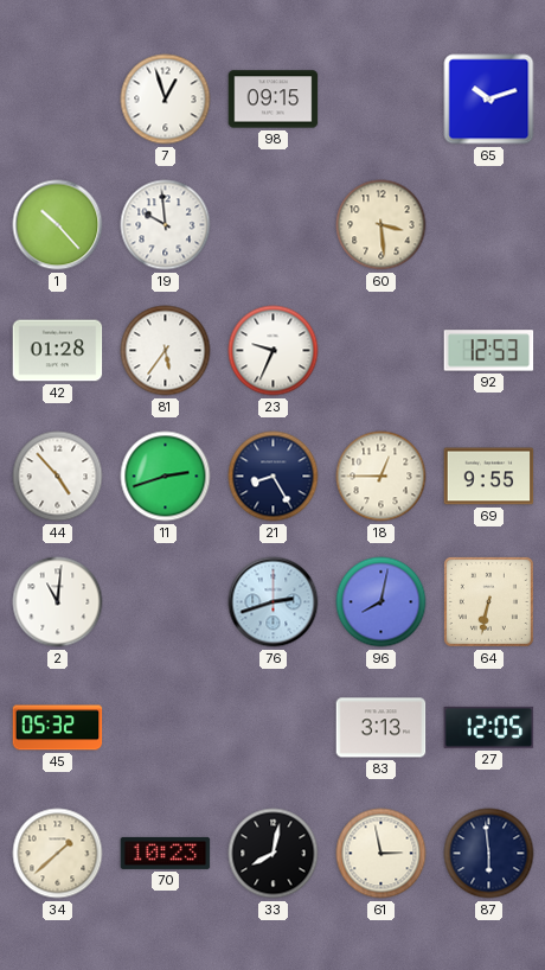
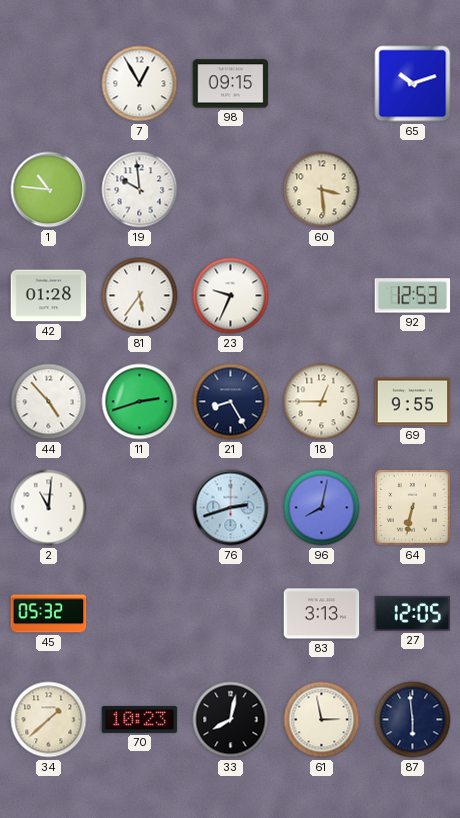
7: 12:57 -> 12:55 (140, 84)
1: 10:23 -> 10:46 (49, 190)
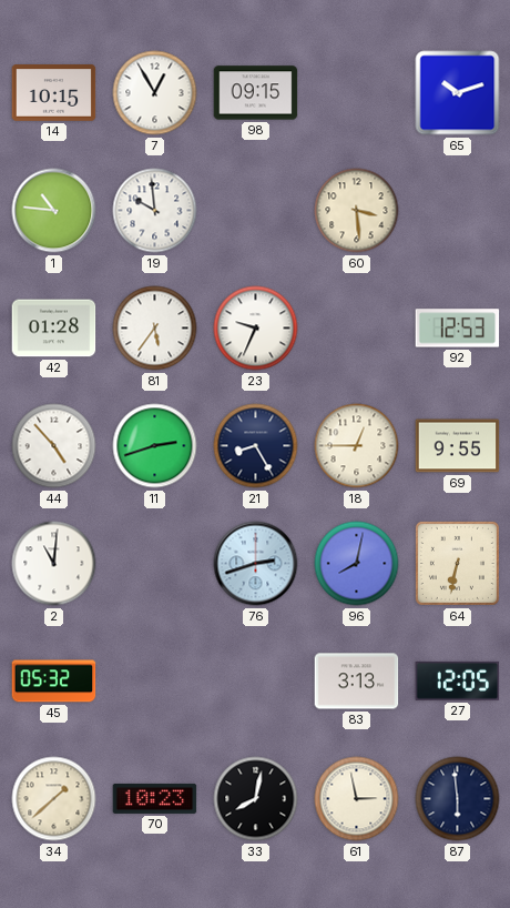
14: none -> 10:15 (54, 93)
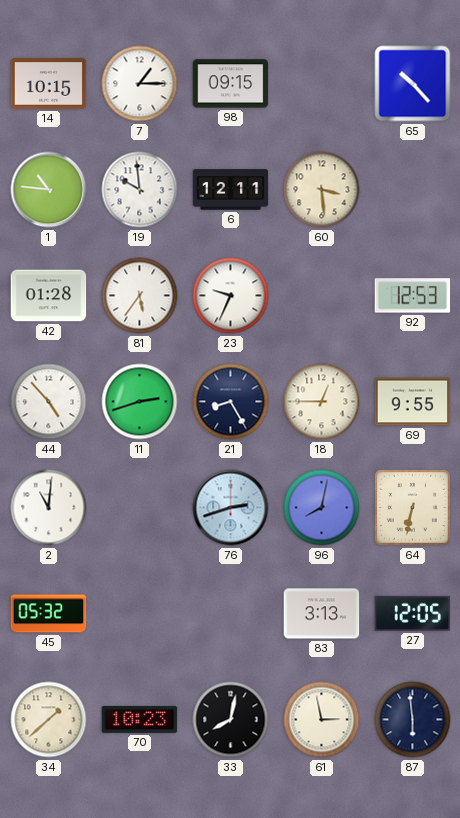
7: 12:55 -> 1:15 (140, 84)
65: 10:12 -> 10:23 (413, 84)
6: none -> 12:11 (231, 190)
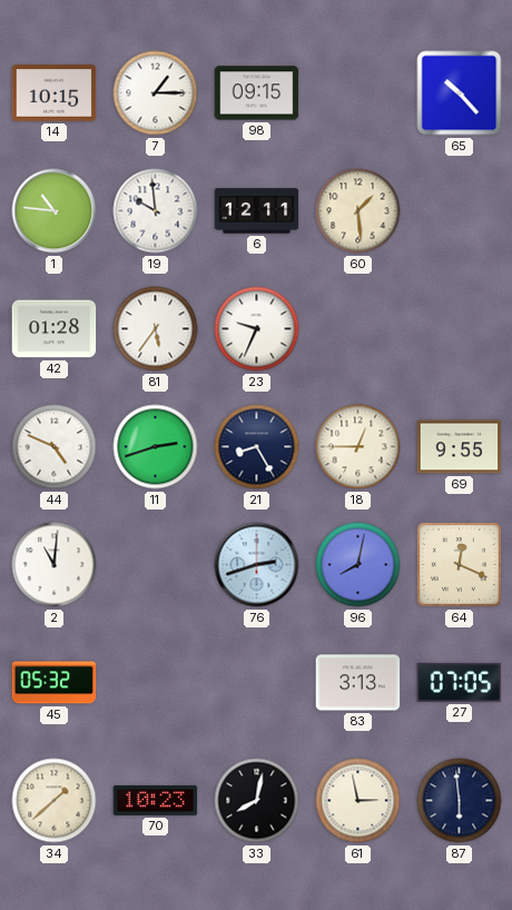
60: 3:29 -> 1:29 (358, 211)
92: 12:53 -> none (413, 296)
44: 4:53 -> 4:49 (55, 447)
64: 6:32 -> 12:19 (459, 564)
27: 12:05 -> 07:05 (460, 682)
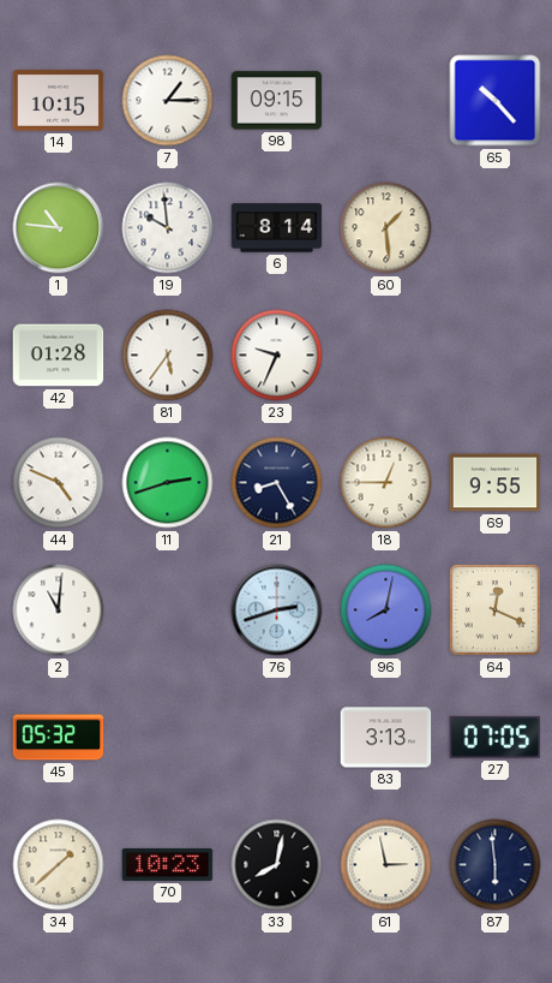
6: 12:11 -> 8:14 (277, 228)
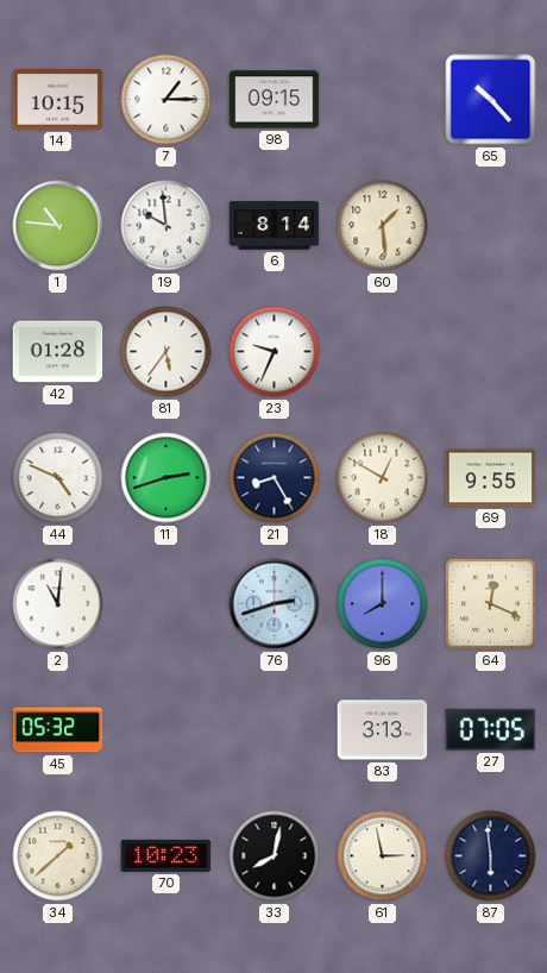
18: 12:45 -> 12:50 (383, 478)
96: 8:02 -> 8:00 (383, 604)
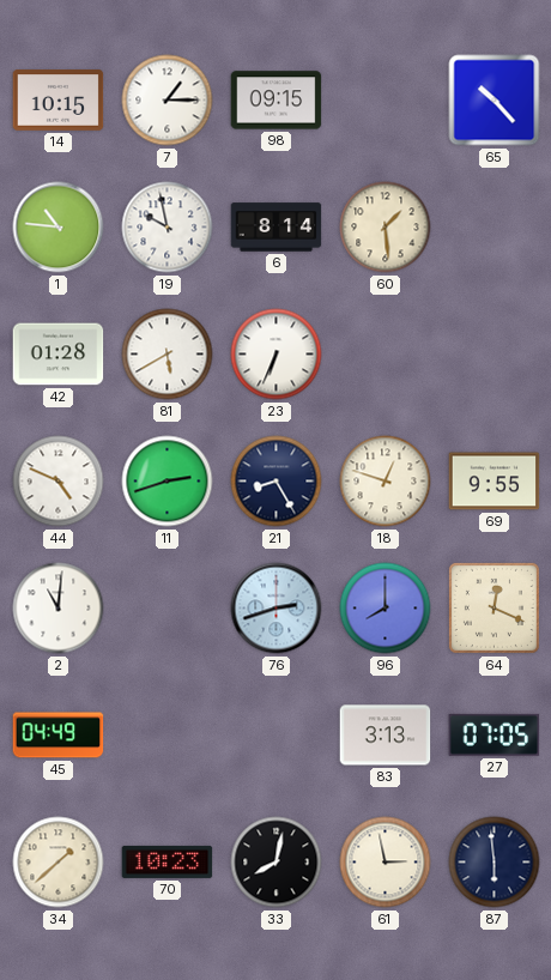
19: 9:59 -> 9:58 (168, 228)
81: 5:36 -> 5:40 (168, 355)
23: 9:34 -> 6:34 (277, 355)
18: 12:50 -> 12:48 (386, 482)
45: 05:32 -> 04:49 (59, 736)
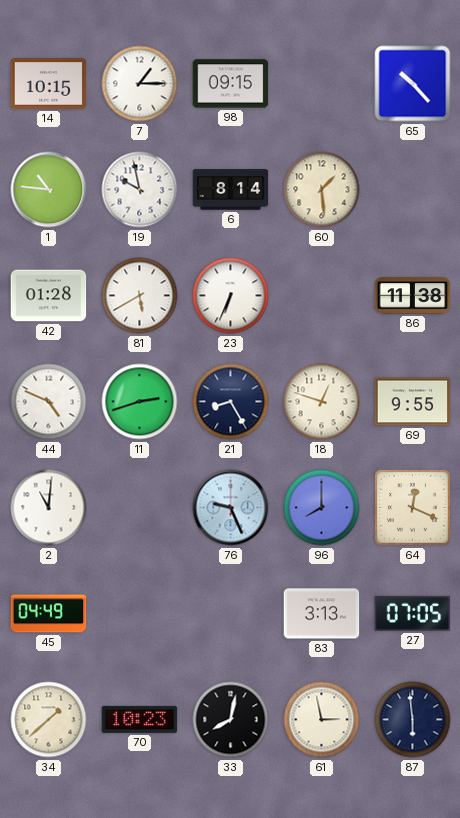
86: none -> 11:38 (413, 296)
76: 2:42 -> 9:26 (231, 508)
